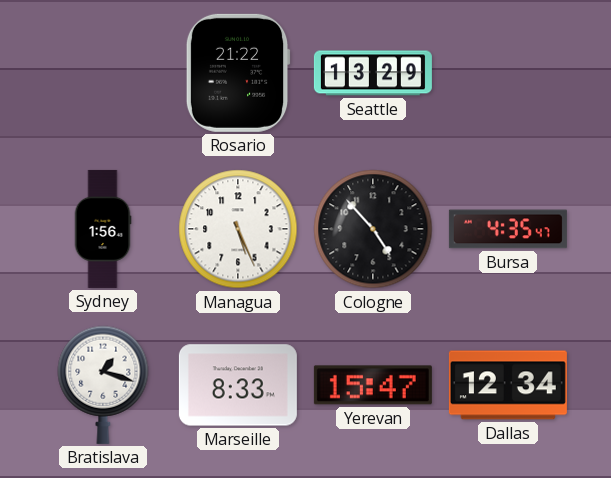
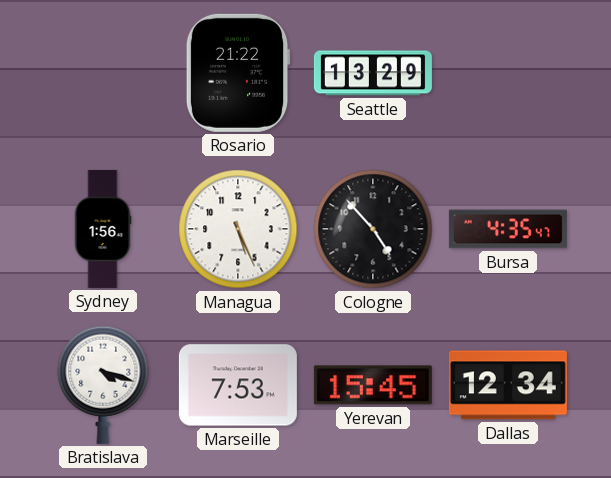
Bratislava: 1:18 -> 4:18 (103, 385)
Marseille: 8:33 -> 7:53 (238, 385)
Yerevan: 15:47 -> 15:45 (373, 385)
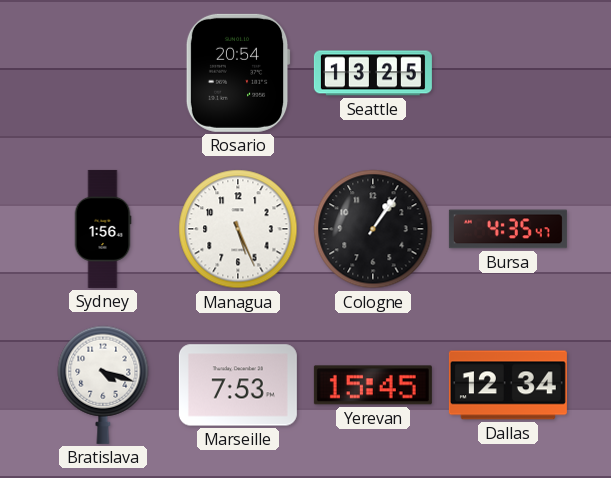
Rosario: 21:22 -> 20:54 (238, 73)
Seattle: 13:29 -> 13:25 (373, 73)
Cologne: 4:53 -> 1:06 (373, 229)
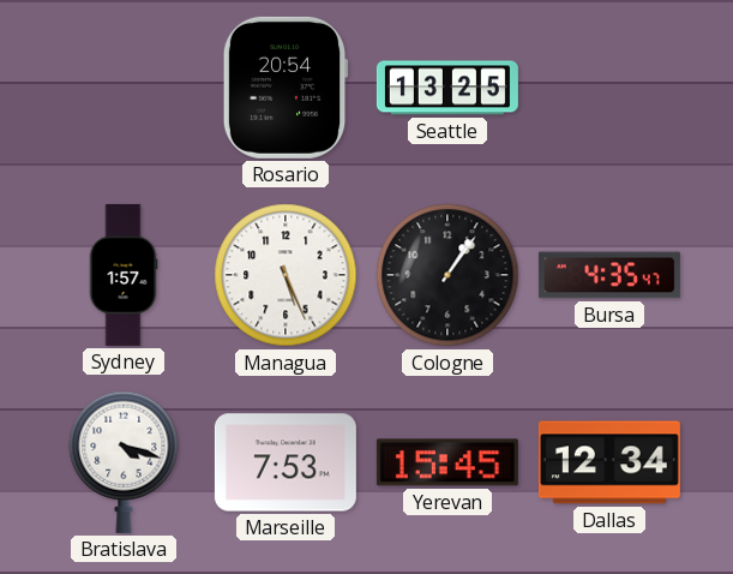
Sydney: 1:56 -> 1:57 (124, 275)
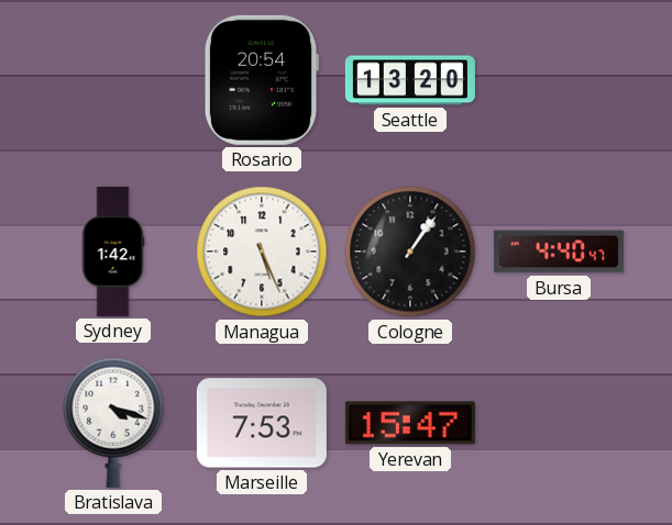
Seattle: 13:25 -> 13:20 (410, 80)
Sydney: 1:57 -> 1:42 (113, 252)
Bursa: 4:35 -> 4:40 (559, 252)
Yerevan: 15:45 -> 15:47 (410, 423)
Dallas: 12:34 -> none (609, 462)
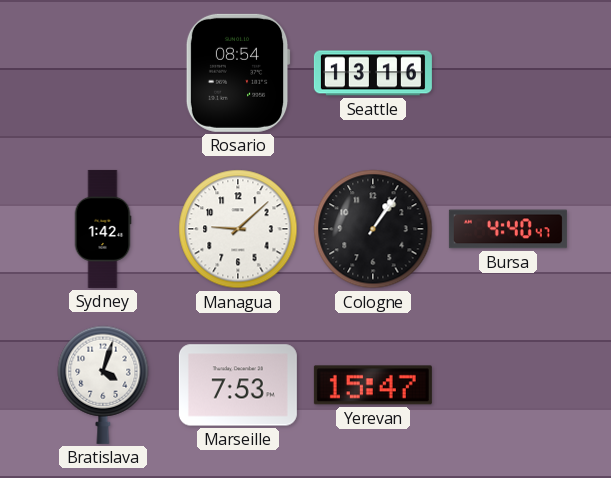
Rosario: 20:54 -> 08:54 (238, 73)
Seattle: 13:20 -> 13:16 (373, 73)
Managua: 5:26 -> 9:08 (238, 229)
Bratislava: 4:18 -> 4:03 (103, 385)
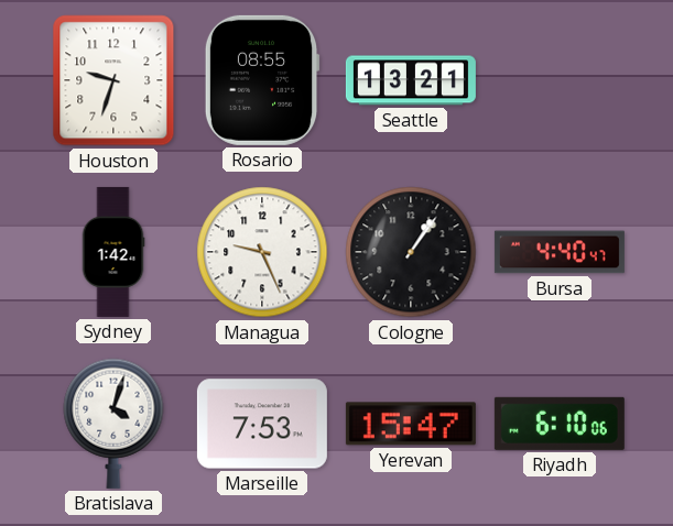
Houston: none -> 9:33 (113, 80)
Rosario: 08:54 -> 08:55 (262, 80)
Seattle: 13:16 -> 13:21 (411, 80)
Managua: 9:08 -> 9:26 (262, 252)
Riyadh: none -> 6:10 (560, 424)
